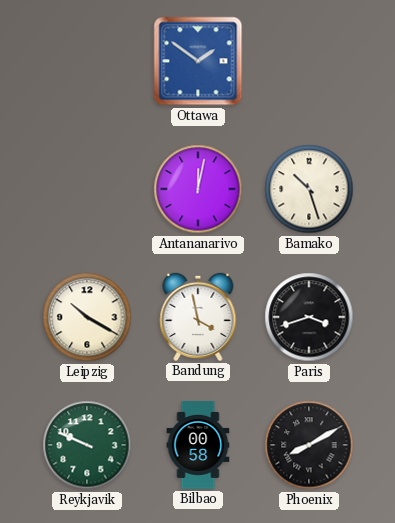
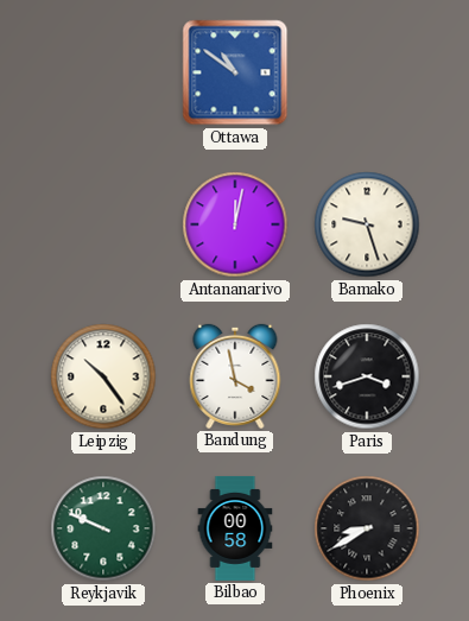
Ottawa: 1:51 -> 10:51 (235, 72)
Bamako: 10:27 -> 9:27 (367, 224)
Leipzig: 10:20 -> 10:24 (103, 376)
Phoenix: 8:10 -> 8:40 (367, 528)
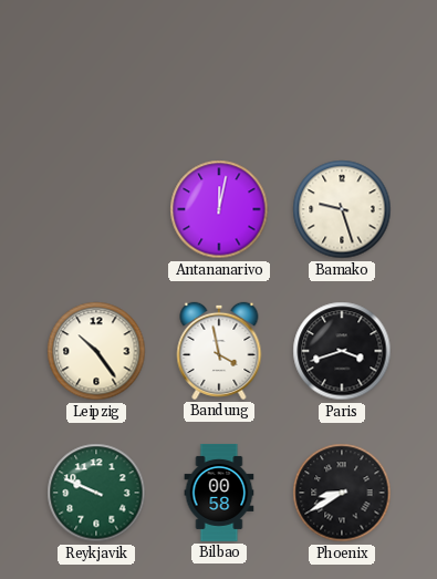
Ottawa: 10:51 -> none (235, 72)
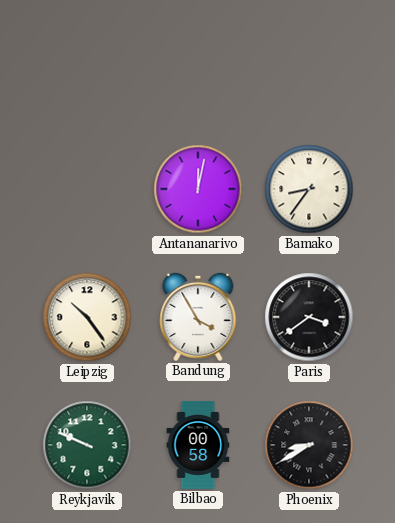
Bamako: 9:27 -> 8:36 (309, 189)
Bandung: 3:58 -> 3:55 (198, 317)
Paris: 3:42 -> 3:39 (309, 317)
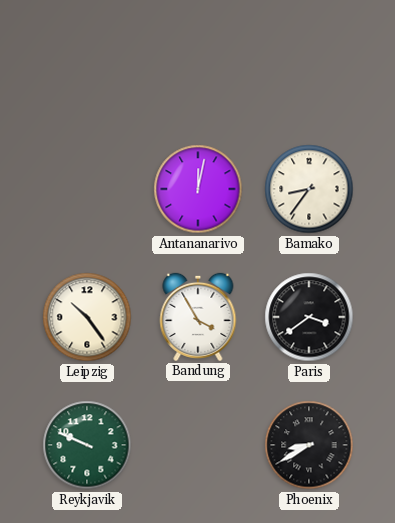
Bilbao: 00:58 -> none (198, 445)
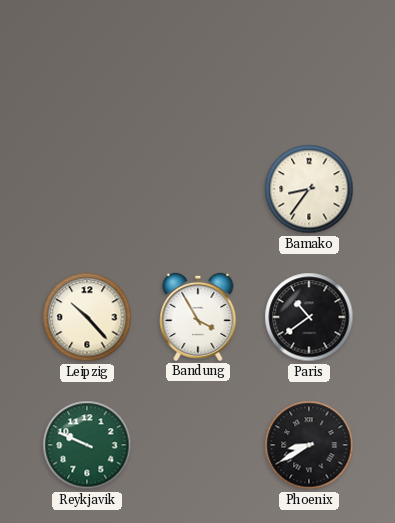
Antananarivo: 12:02 -> none (198, 189)
Leipzig: 10:24 -> 10:23 (87, 317)
Paris: 3:39 -> 10:39 (309, 317)
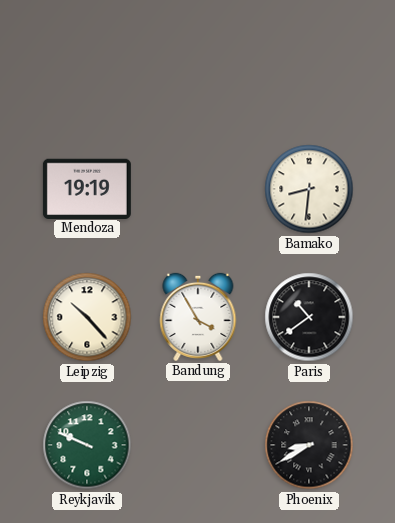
Mendoza: none -> 19:19 (87, 188)
Bamako: 8:36 -> 8:31 (309, 189)
